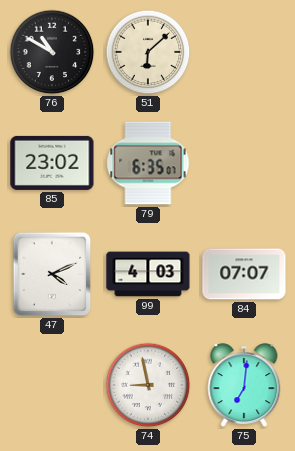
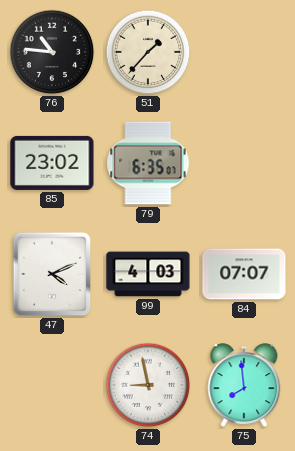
76: 10:50 -> 10:46 (52, 52)
51: 6:08 -> 1:37 (148, 52)
75: 7:01 -> 7:59 (244, 386)
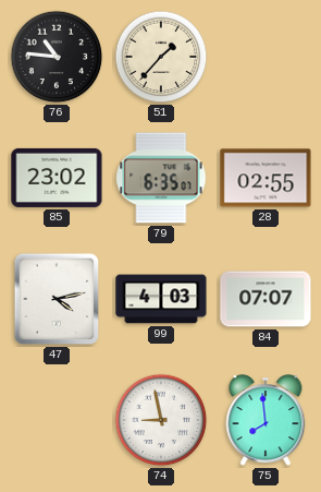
28: none -> 02:55 (266, 178)
47: 4:11 -> 4:13 (57, 299)
